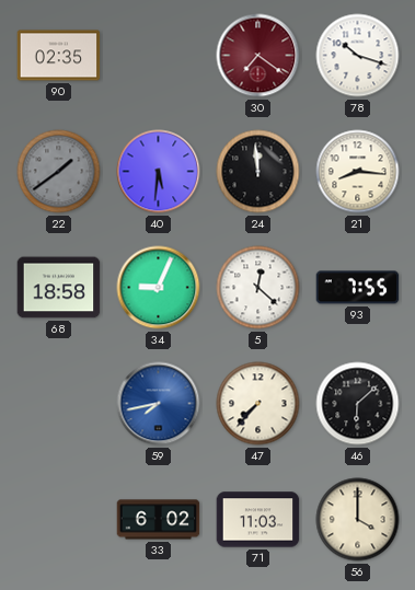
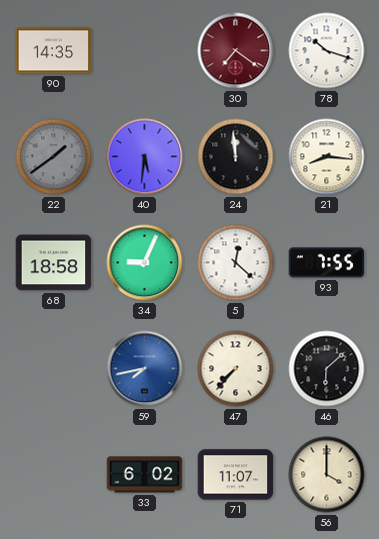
90: 02:35 -> 14:35 (54, 51)
71: 11:03 -> 11:07 (236, 475)
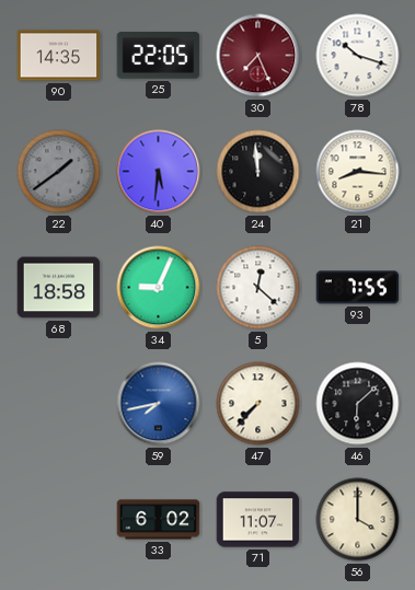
25: none -> 22:05 (159, 56)
30: 7:21 -> 7:26 (258, 56)
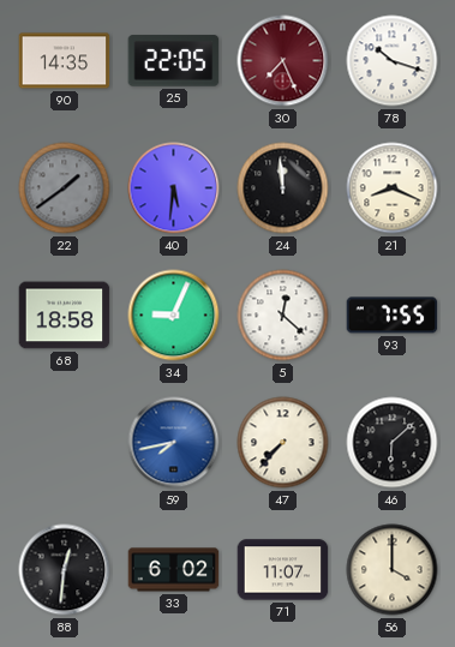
21: 8:16 -> 8:19 (393, 188)
88: none -> 12:31 (65, 570)
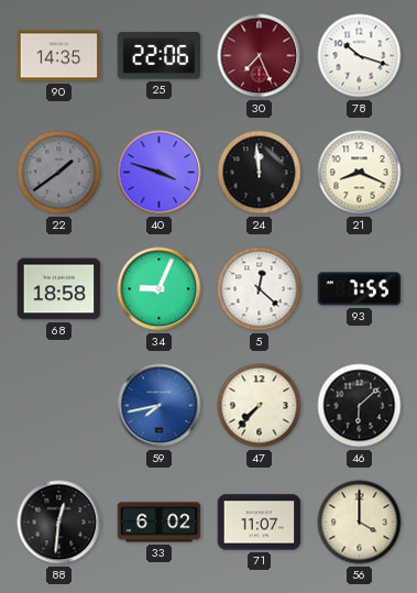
25: 22:05 -> 22:06 (160, 56)
40: 5:31 -> 3:48 (160, 173)
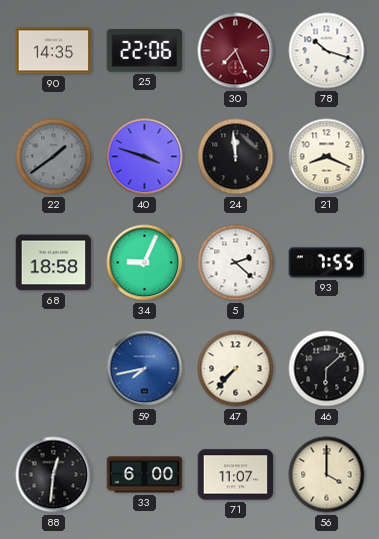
5: 12:22 -> 2:22 (236, 263)
33: 6:02 -> 6:00 (145, 475)
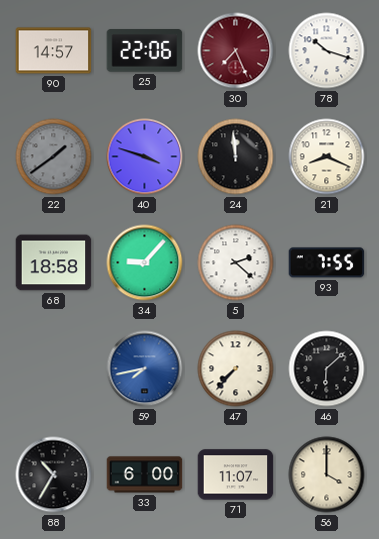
90: 14:35 -> 14:57 (54, 51)
34: 9:04 -> 9:07 (145, 263)
88: 12:31 -> 10:35 (54, 475)
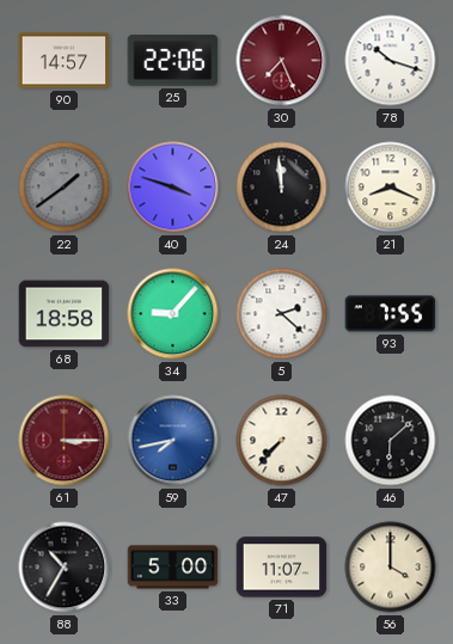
61: none -> 3:15 (65, 441)
33: 6:00 -> 5:00 (173, 568)
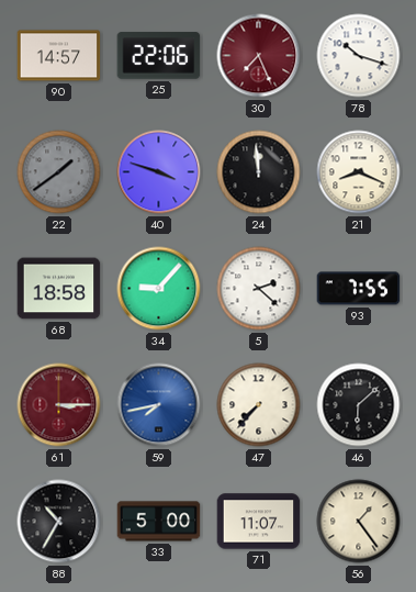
56: 4:00 -> 1:24 (359, 522)
